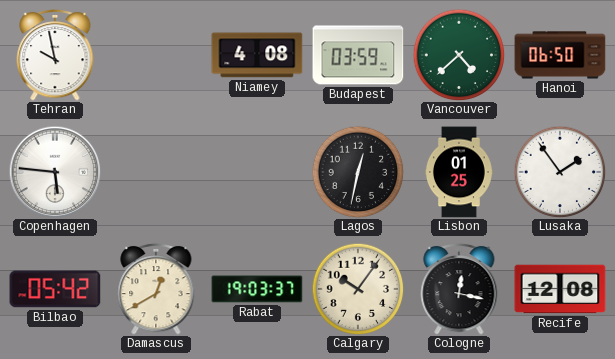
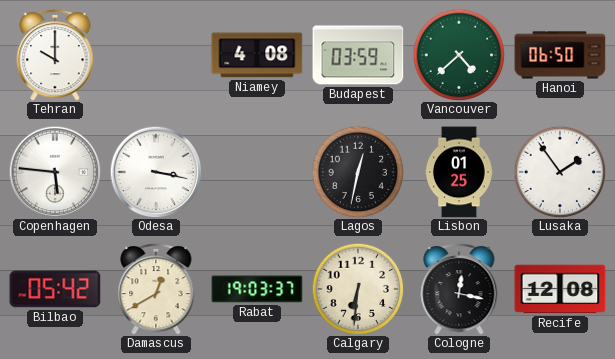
Tehran: 9:58 -> 10:00 (55, 55)
Odesa: none -> 3:17 (156, 172)
Calgary: 10:06 -> 6:31 (358, 289)
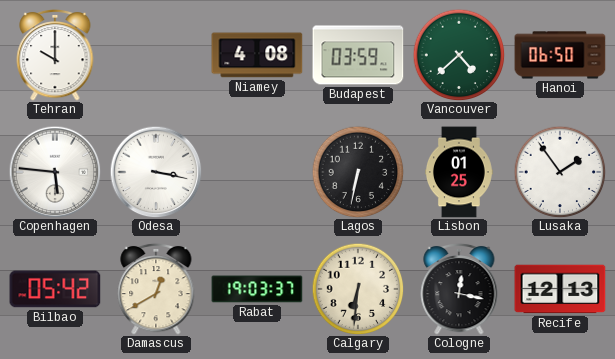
Lagos: 12:32 -> 6:32 (358, 172)
Recife: 12:08 -> 12:13 (560, 289)
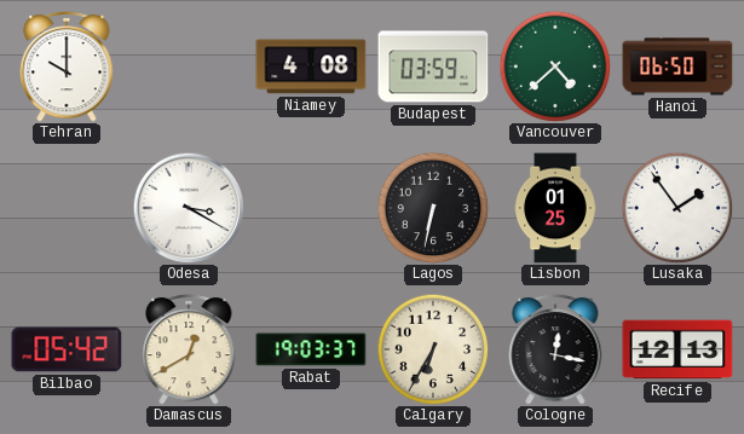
Copenhagen: 5:46 -> none (55, 172)
Odesa: 3:17 -> 3:20 (189, 208)
Calgary: 6:31 -> 6:35 (433, 349)
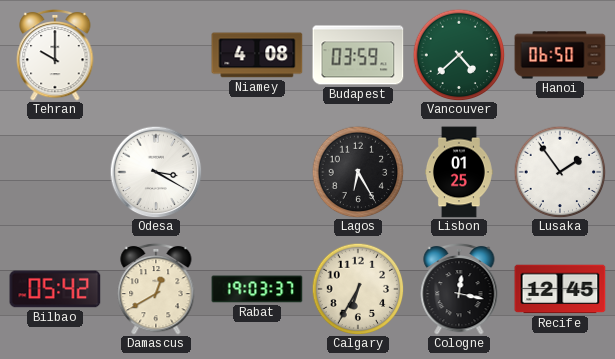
Lagos: 6:32 -> 6:25 (358, 172)
Recife: 12:13 -> 12:45 (560, 289)
